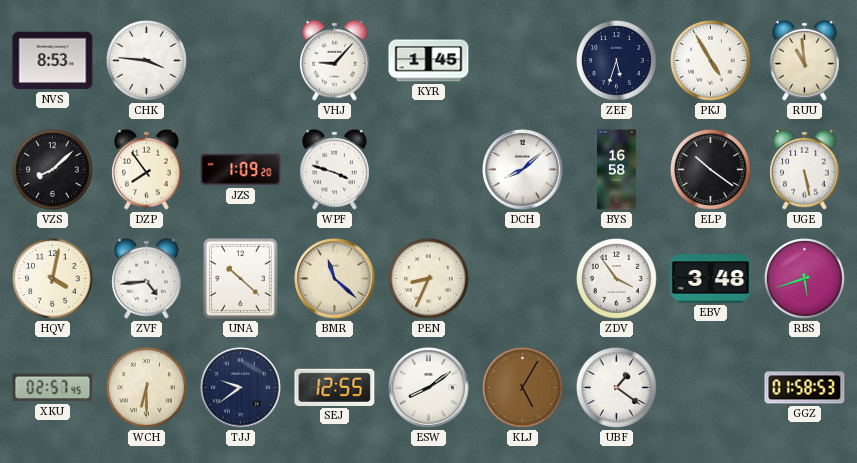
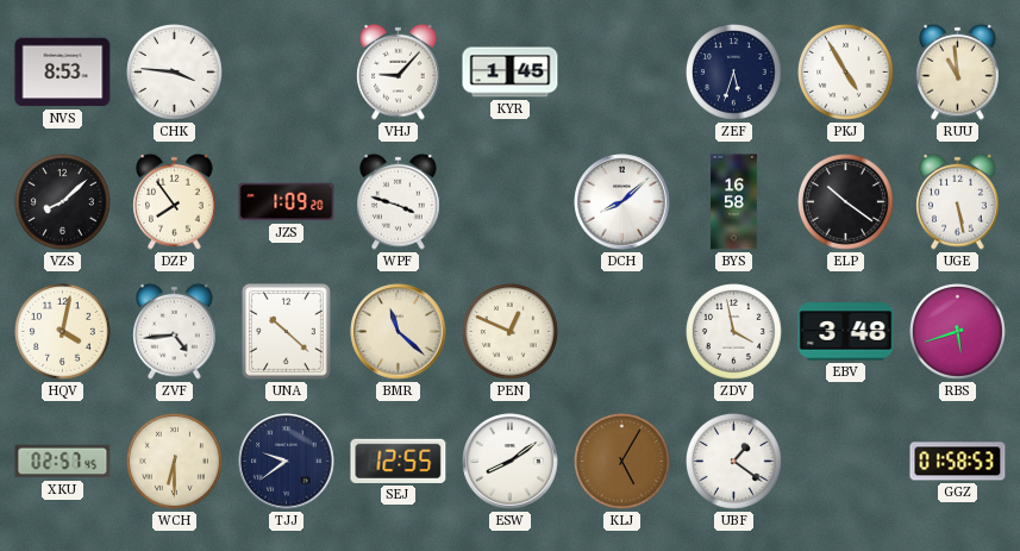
PEN: 8:34 -> 12:49 (511, 332)
ZDV: 3:54 -> 3:58 (734, 332)
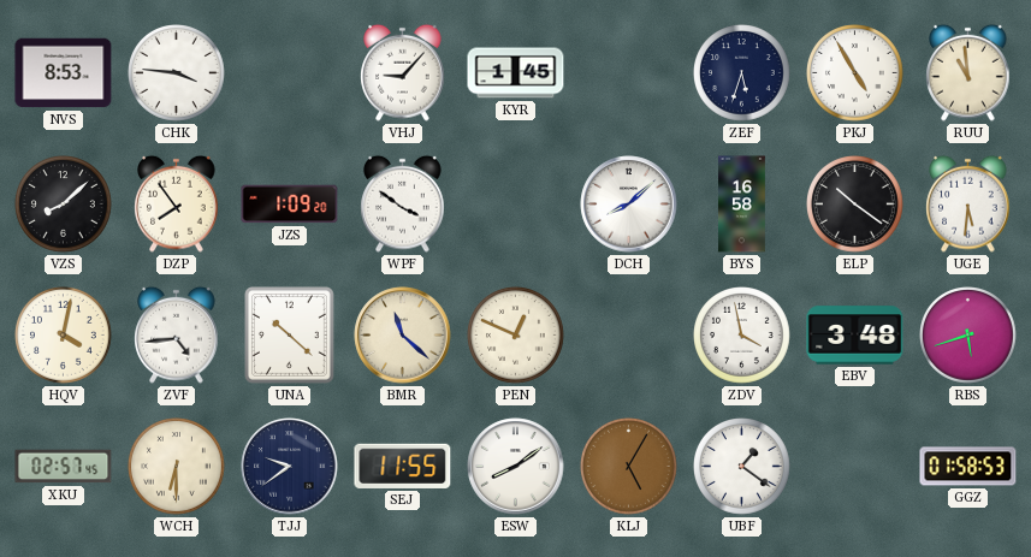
WPF: 3:48 -> 3:51 (403, 203)
UGE: 5:28 -> 5:31 (968, 203)
SEJ: 12:55 -> 11:55 (403, 466)
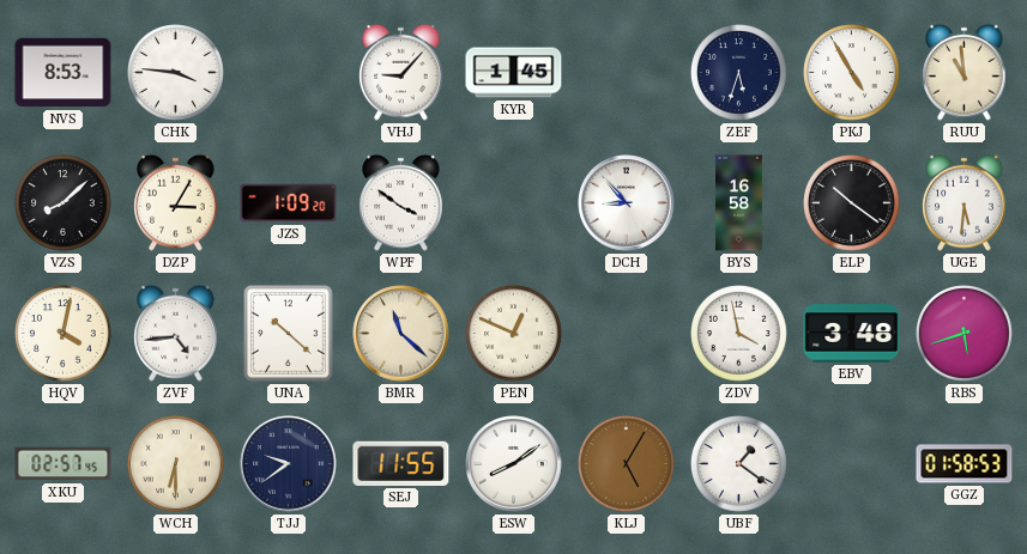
DZP: 7:54 -> 3:05 (176, 202)
DCH: 8:08 -> 8:53 (627, 203)
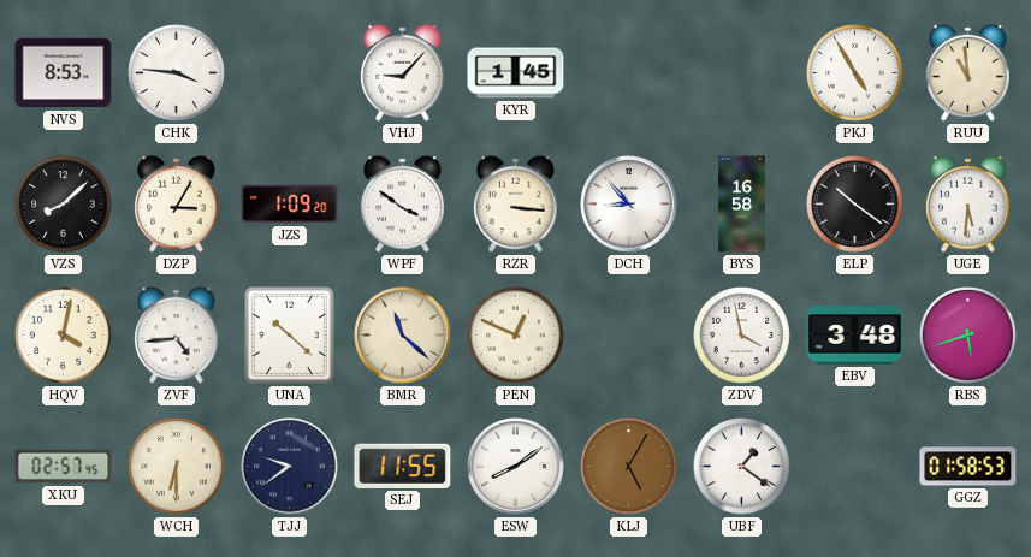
ZEF: 5:33 -> none (739, 73)
RZR: none -> 3:16 (516, 203)
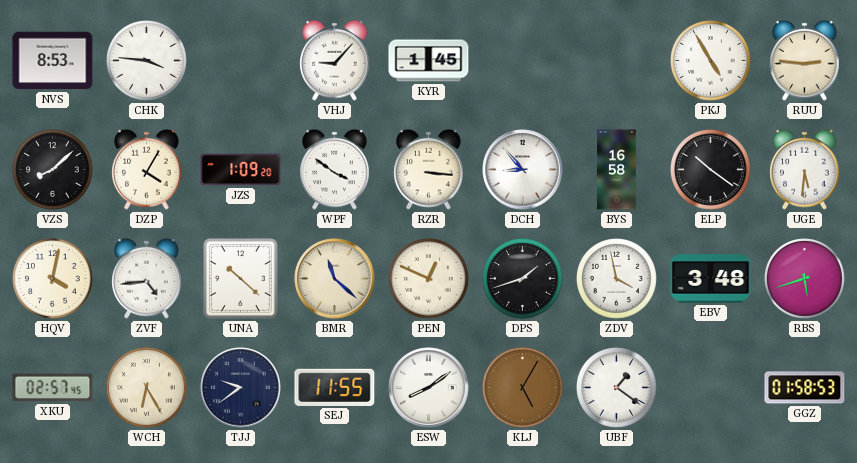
RUU: 10:59 -> 2:46 (805, 60)
DZP: 3:05 -> 4:05 (147, 169)
DPS: none -> 1:42 (523, 279)
WCH: 6:30 -> 6:25 (147, 388)
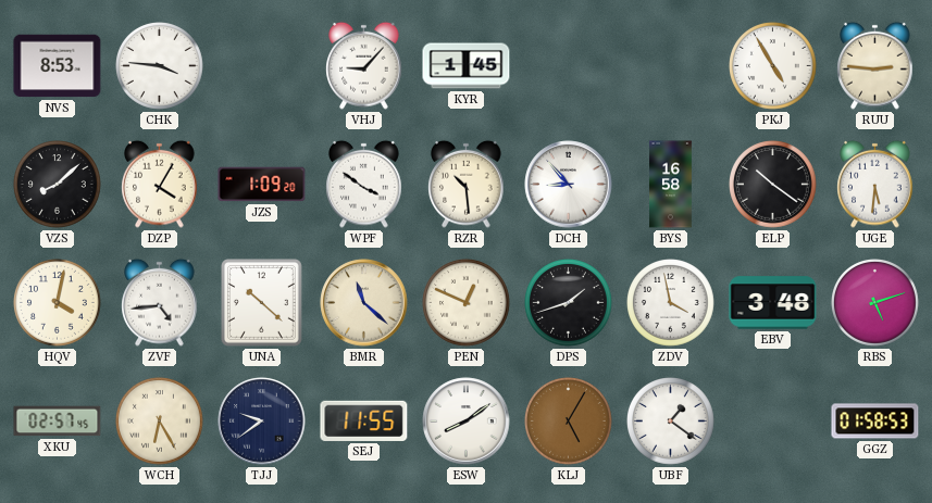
RZR: 3:16 -> 10:29 (467, 184)
RBS: 5:42 -> 5:12 (875, 303)
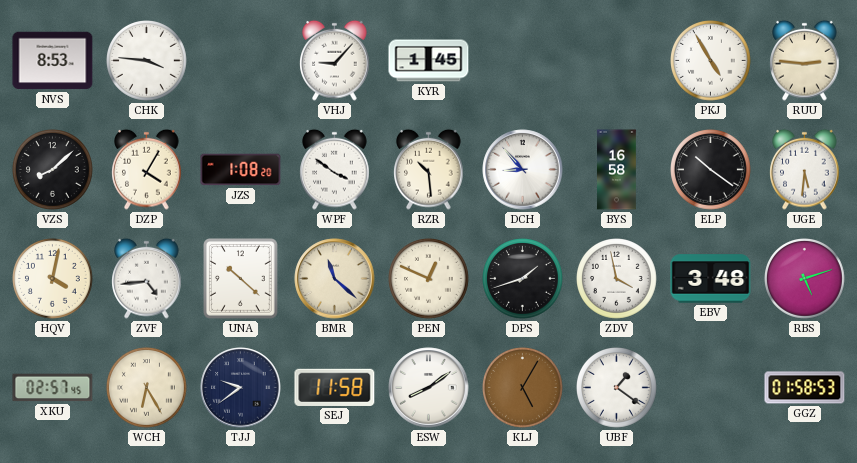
JZS: 1:09 -> 1:08 (241, 170)
SEJ: 11:55 -> 11:58 (335, 387)
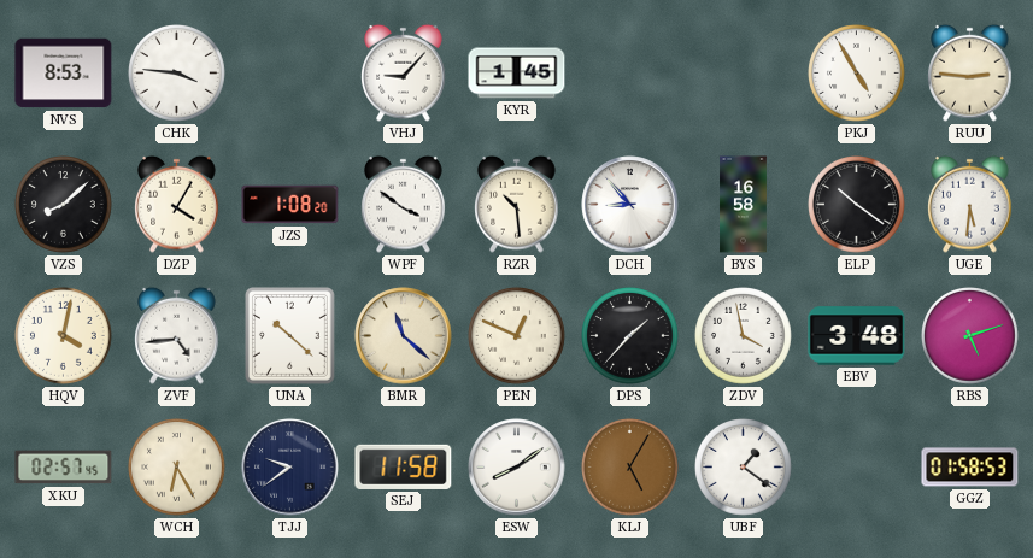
DPS: 1:42 -> 1:37 (630, 336)
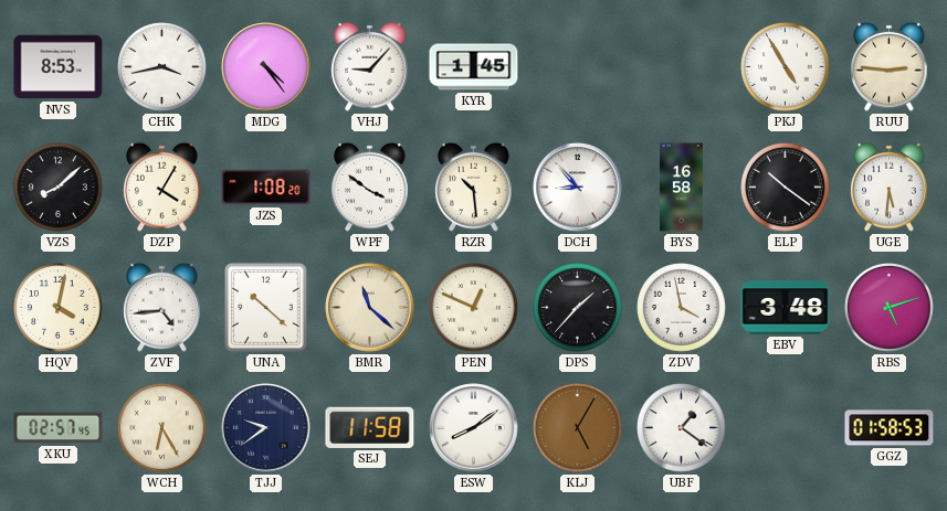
CHK: 3:46 -> 3:43 (162, 67)
MDG: none -> 4:24 (266, 67)
